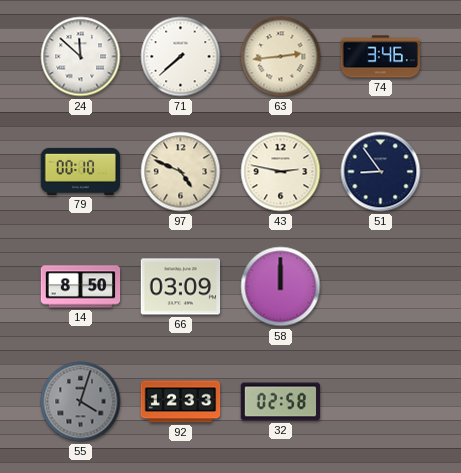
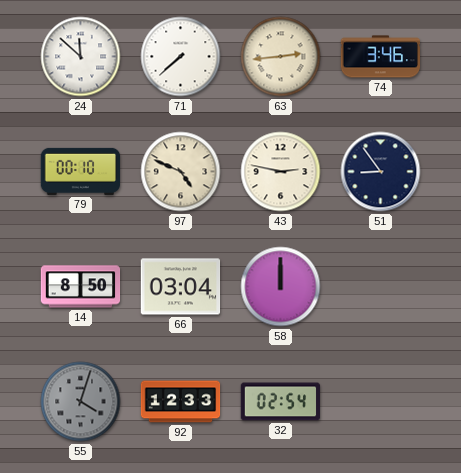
66: 03:09 -> 03:04 (181, 287)
32: 02:58 -> 02:54 (281, 402)
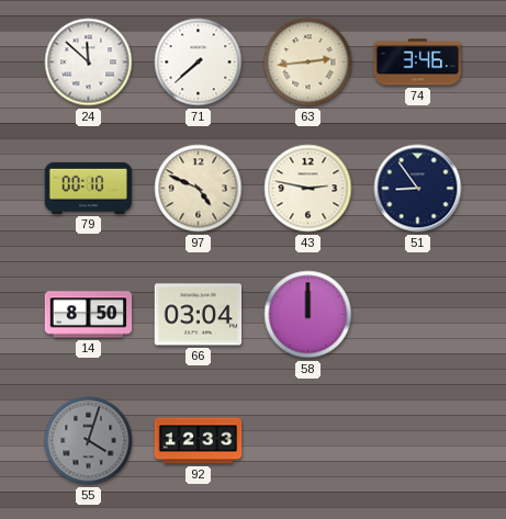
32: 02:54 -> none (281, 402)
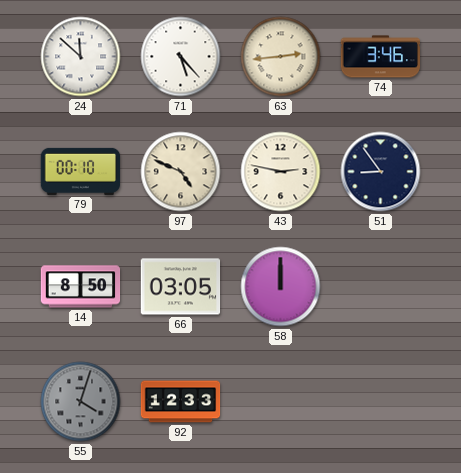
71: 7:38 -> 5:23 (181, 57)
66: 03:04 -> 03:05 (181, 287)
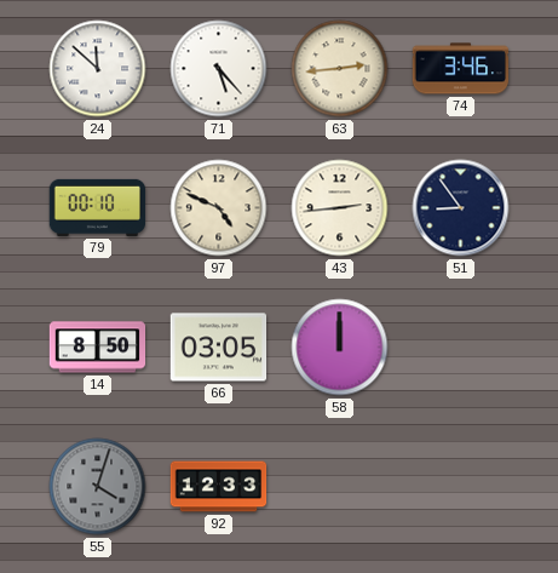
43: 2:47 -> 2:44 (340, 208)
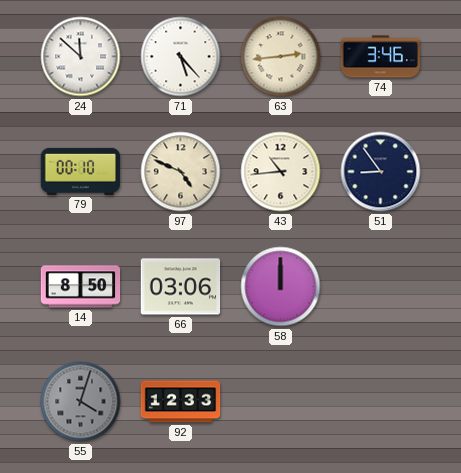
43: 2:44 -> 10:44 (281, 172)
66: 03:05 -> 03:06 (181, 287)
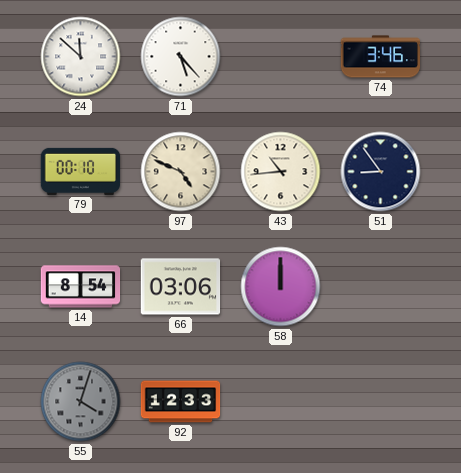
63: 2:44 -> none (281, 57)
14: 8:50 -> 8:54 (81, 287)
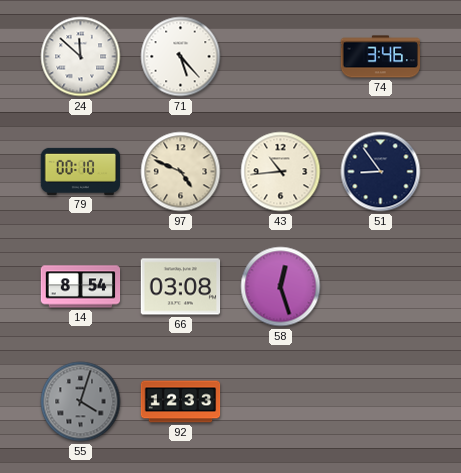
66: 03:06 -> 03:08 (181, 287)
58: 12:00 -> 12:27 (281, 287)
